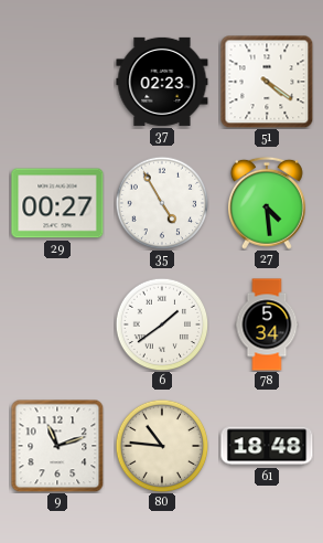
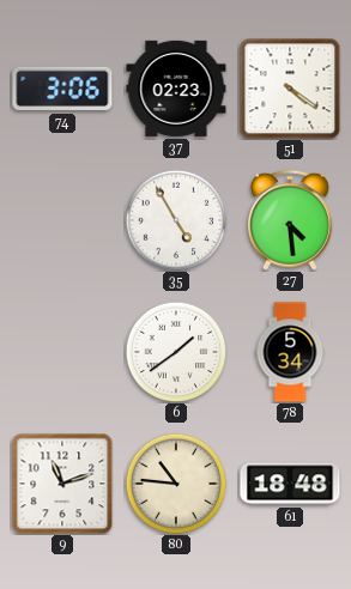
74: none -> 3:06 (62, 89)
29: 00:27 -> none (57, 203)
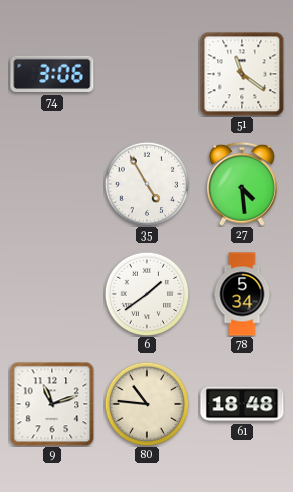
37: 02:23 -> none (176, 89)
51: 4:21 -> 11:21 (242, 74)
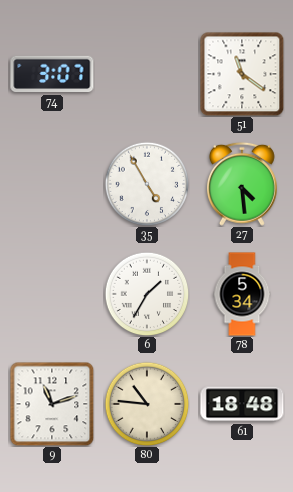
74: 3:06 -> 3:07 (52, 74)
6: 1:39 -> 1:35 (147, 294)
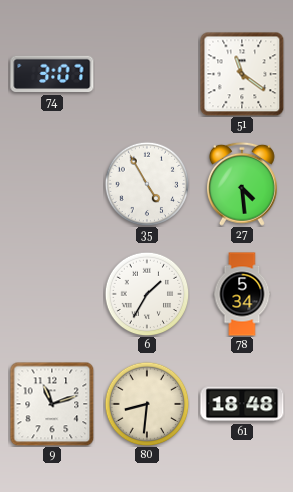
80: 10:46 -> 8:31 (147, 404)
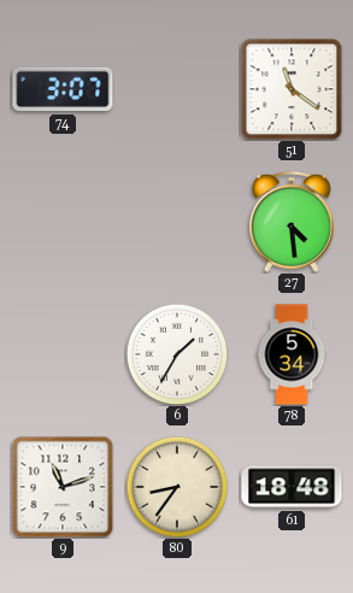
35: 4:55 -> none (147, 184)
80: 8:31 -> 8:36 (177, 487)
